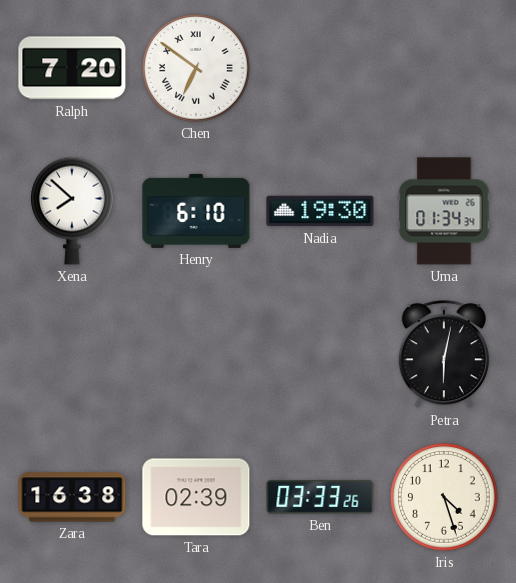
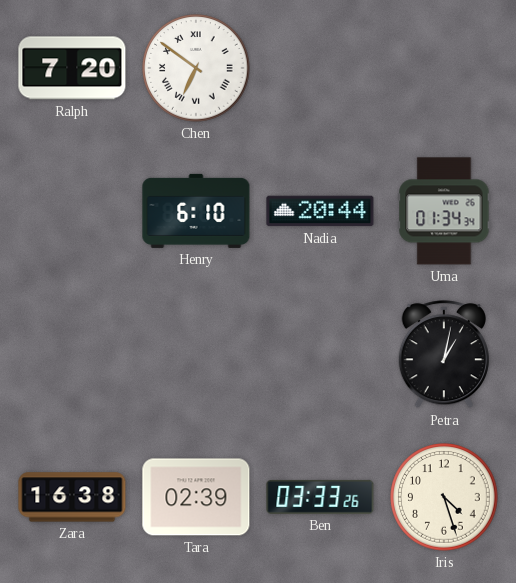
Xena: 7:52 -> none (73, 211)
Nadia: 19:30 -> 20:44 (320, 211)
Petra: 6:02 -> 1:02 (444, 355)
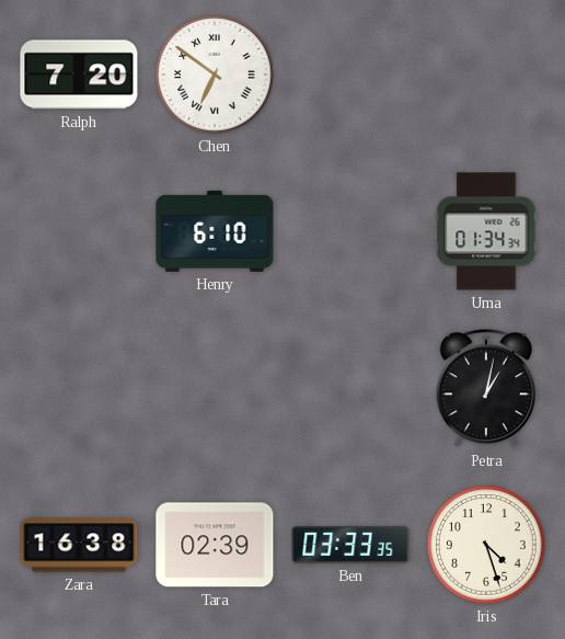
Nadia: 20:44 -> none (320, 211)
Ben: 03:33:26 -> 03:33:35 (350, 545)
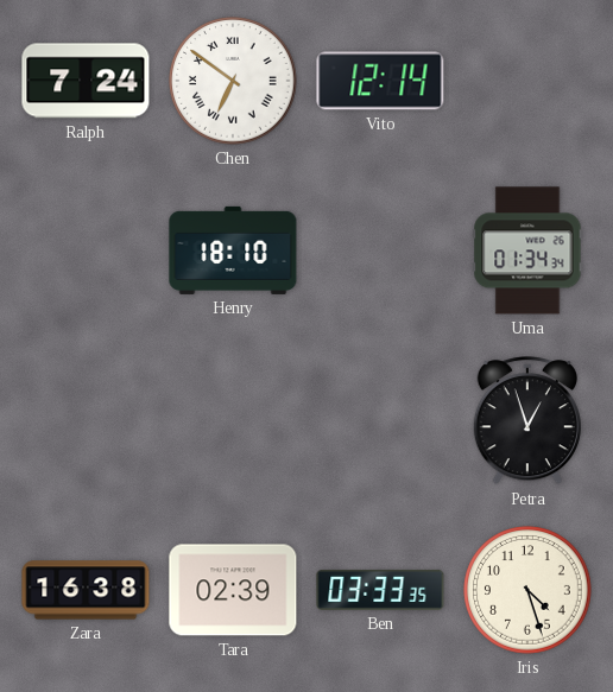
Ralph: 7:20 -> 7:24 (86, 81)
Vito: none -> 12:14 (380, 81)
Henry: 6:10 -> 18:10 (233, 250)
Petra: 1:02 -> 12:57 (527, 421)
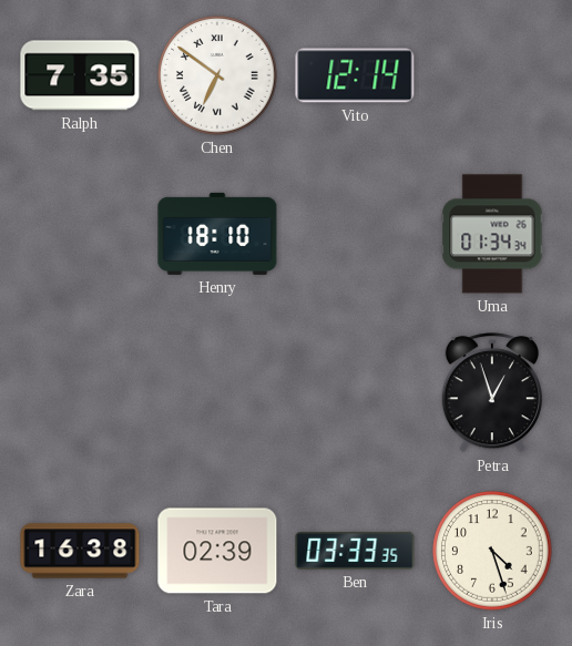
Ralph: 7:24 -> 7:35 (80, 75)
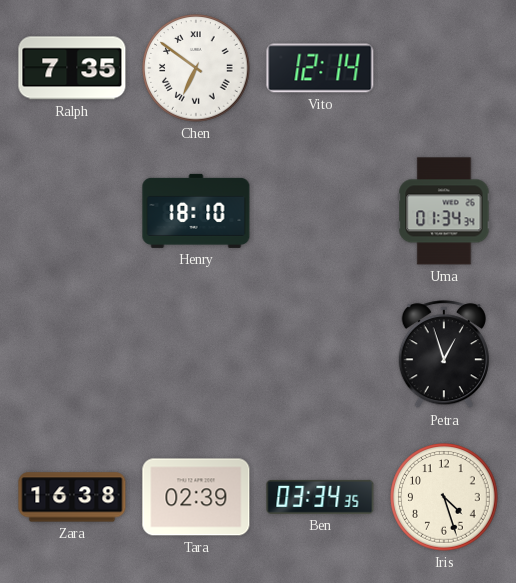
Ben: 03:33 -> 03:34 (320, 497)
